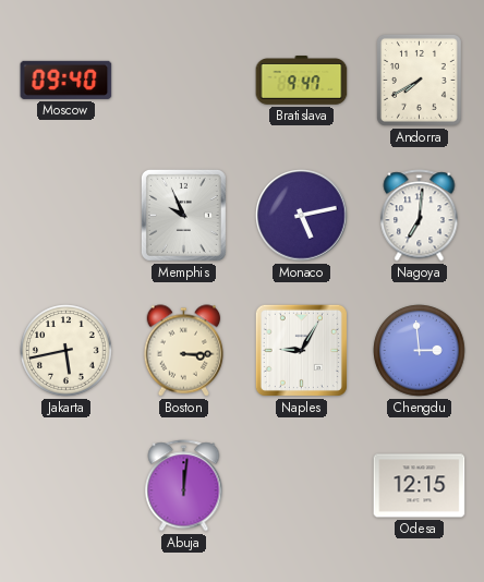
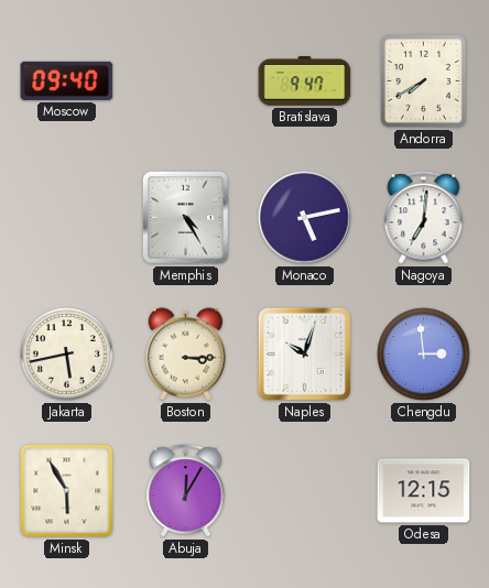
Memphis: 9:56 -> 4:25 (185, 217)
Naples: 9:05 -> 10:03 (304, 353)
Minsk: none -> 5:55 (67, 491)
Abuja: 12:01 -> 12:05 (186, 491)
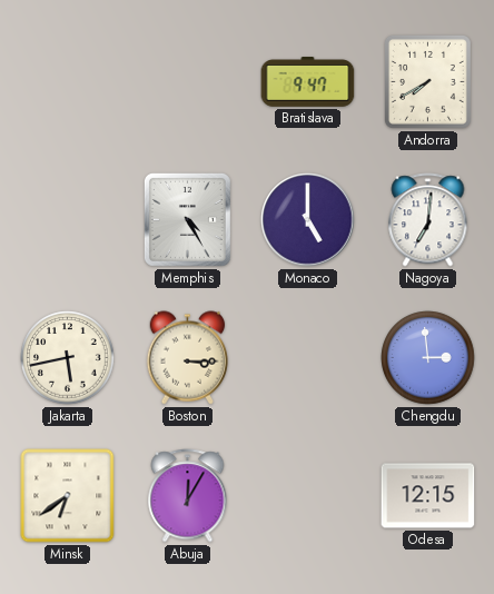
Moscow: 09:40 -> none (67, 80)
Monaco: 5:13 -> 5:00 (308, 220)
Naples: 10:03 -> none (304, 353)
Minsk: 5:55 -> 6:39 (68, 496)
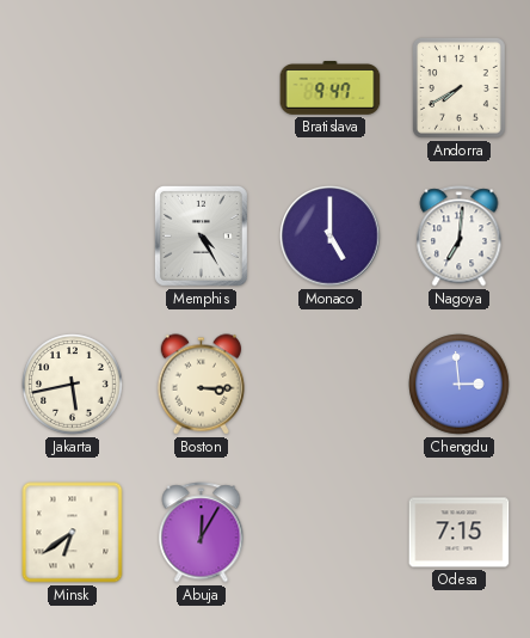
Odesa: 12:15 -> 7:15 (460, 533)
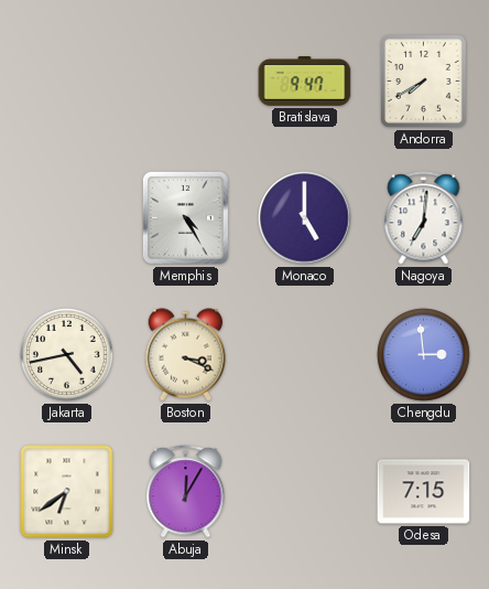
Jakarta: 5:43 -> 4:43 (67, 355)
Boston: 3:15 -> 3:19 (186, 355)
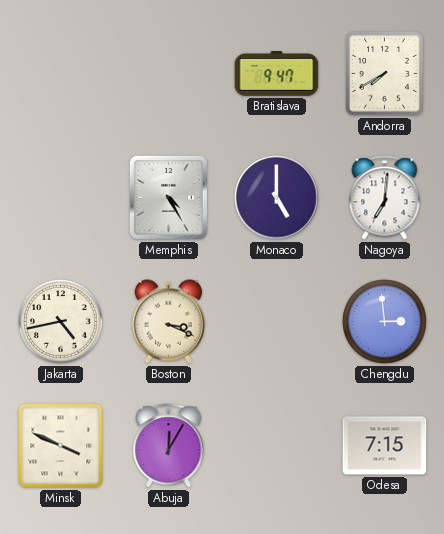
Minsk: 6:39 -> 3:49 (61, 446)
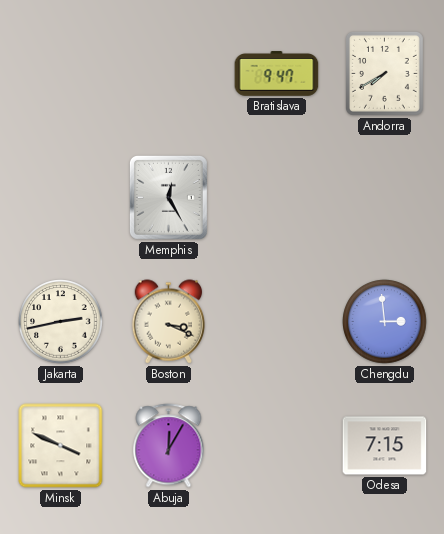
Memphis: 4:25 -> 12:25 (168, 197)
Monaco: 5:00 -> none (277, 198)
Nagoya: 7:01 -> none (385, 198)
Jakarta: 4:43 -> 2:43 (61, 322)
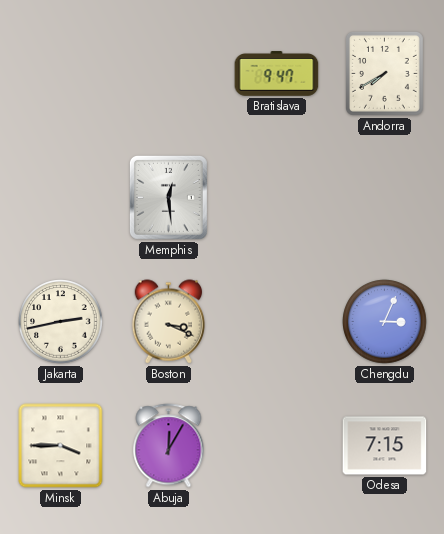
Memphis: 12:25 -> 12:29 (168, 197)
Chengdu: 2:59 -> 3:04 (385, 322)
Minsk: 3:49 -> 3:45 (61, 446)
